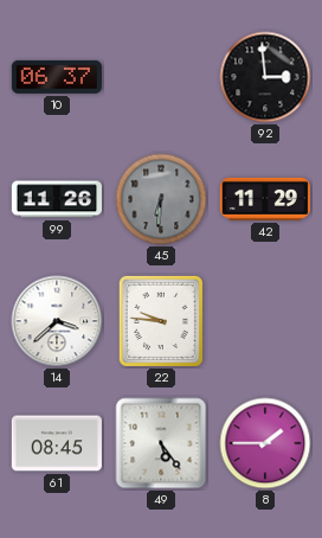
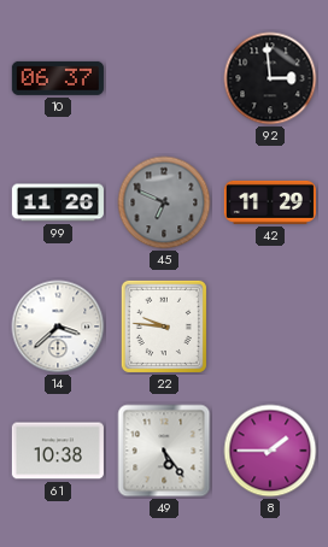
45: 6:31 -> 6:49 (164, 202)
61: 08:45 -> 10:38 (58, 451)
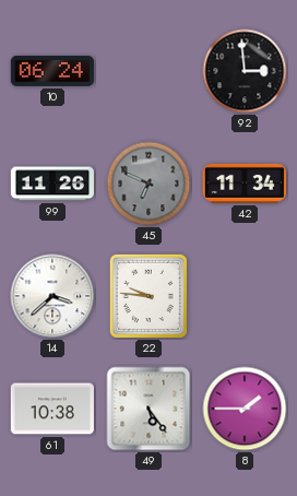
10: 06:37 -> 06:24 (52, 71)
42: 11:29 -> 11:34 (245, 184)
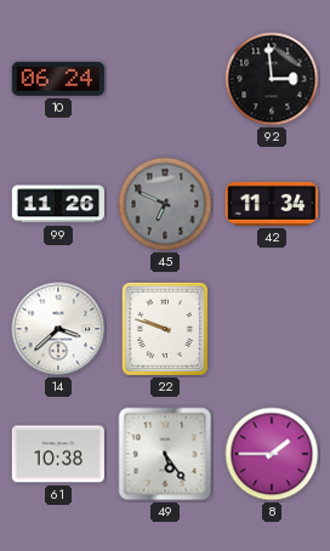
22: 9:46 -> 9:48 (165, 329)
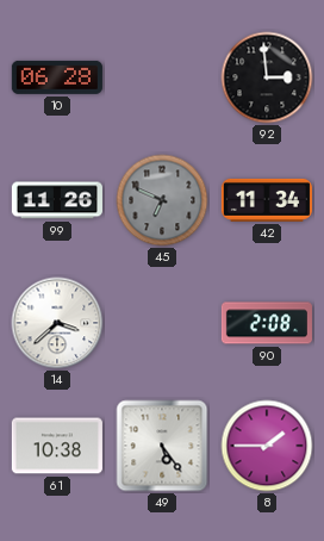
10: 06:24 -> 06:28 (57, 77)
22: 9:48 -> none (165, 329)
90: none -> 2:08 (267, 323)
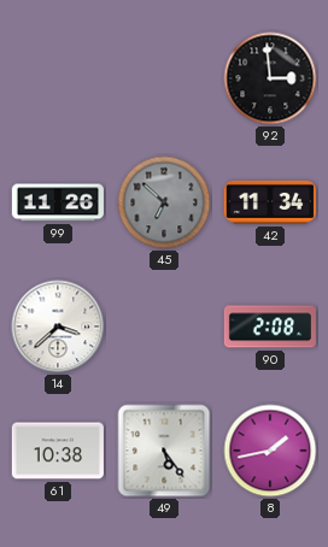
10: 06:28 -> none (57, 77)
45: 6:49 -> 6:52 (164, 202)
8: 1:45 -> 1:43 (270, 451)
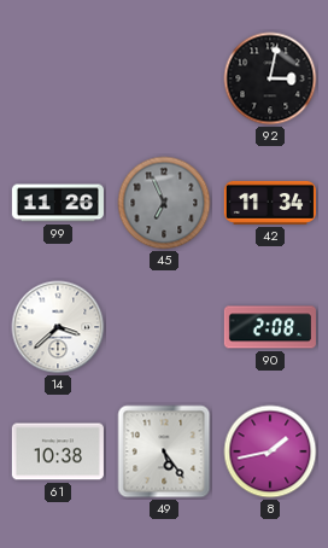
92: 2:59 -> 3:02 (270, 78)
45: 6:52 -> 6:56 (164, 203)
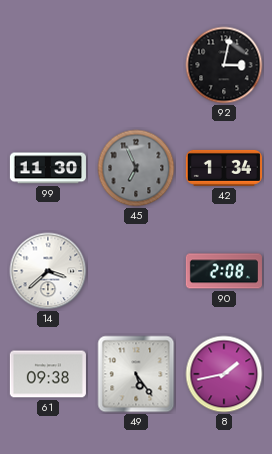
99: 11:26 -> 11:30 (48, 168)
42: 11:34 -> 1:34 (224, 168)
61: 10:38 -> 09:38 (48, 374)
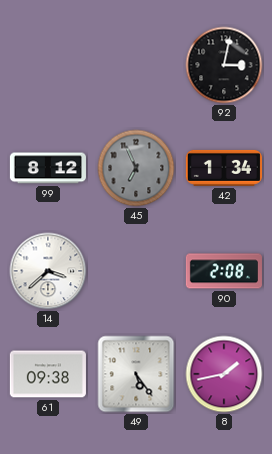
99: 11:30 -> 8:12 (48, 168)
